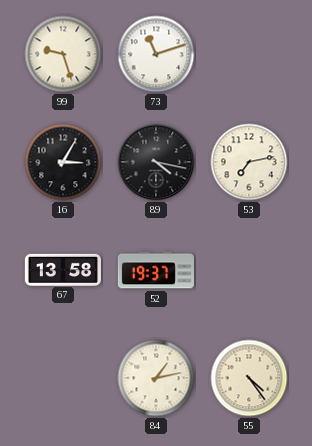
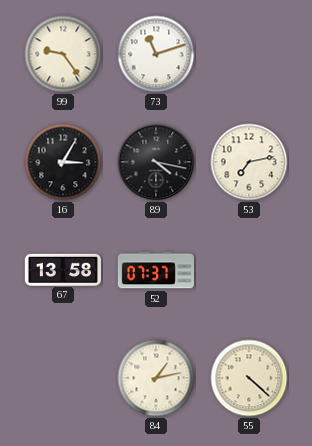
99: 9:27 -> 9:24 (63, 54)
52: 19:37 -> 07:37 (156, 270)
55: 4:24 -> 4:22 (249, 378)
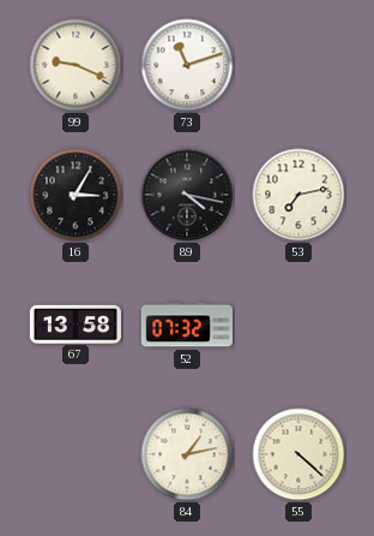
99: 9:24 -> 9:19 (76, 65)
52: 07:37 -> 07:32 (187, 324)
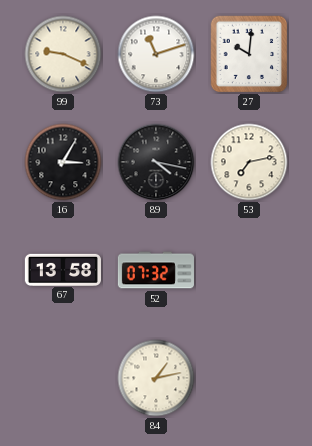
27: none -> 10:01 (249, 54)
55: 4:22 -> none (298, 454)
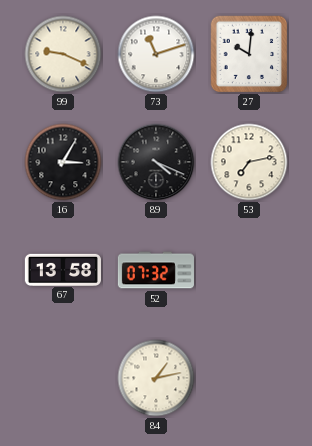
89: 4:17 -> 4:19 (156, 162)
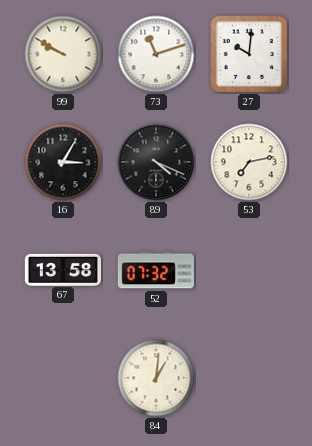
99: 9:19 -> 9:50 (63, 54)
84: 1:13 -> 1:01 (156, 378)
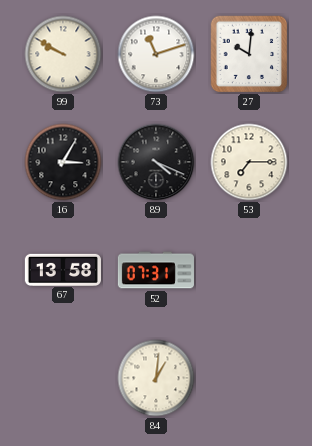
53: 7:13 -> 7:15 (249, 162)
52: 07:32 -> 07:31 (156, 270)
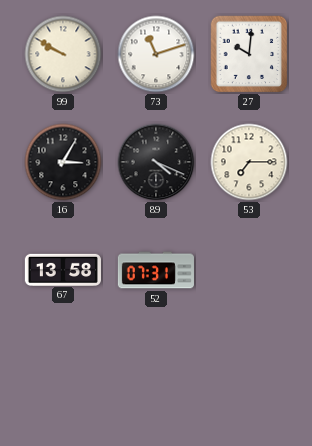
84: 1:01 -> none (156, 378)
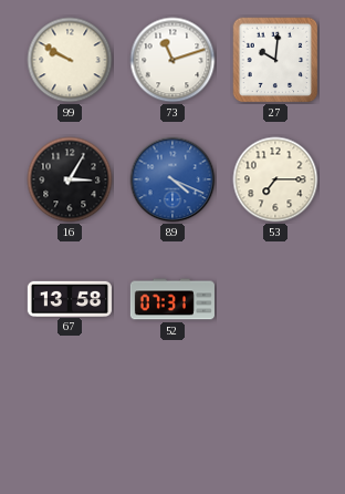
89 dial: black -> blue (172, 179)
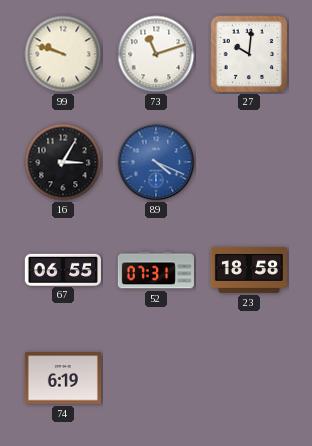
99: 9:50 -> 9:48 (63, 54)
53: 7:15 -> none (275, 179)
67: 13:58 -> 06:55 (63, 269)
23: none -> 18:58 (249, 270)
74: none -> 6:19 (63, 378)
